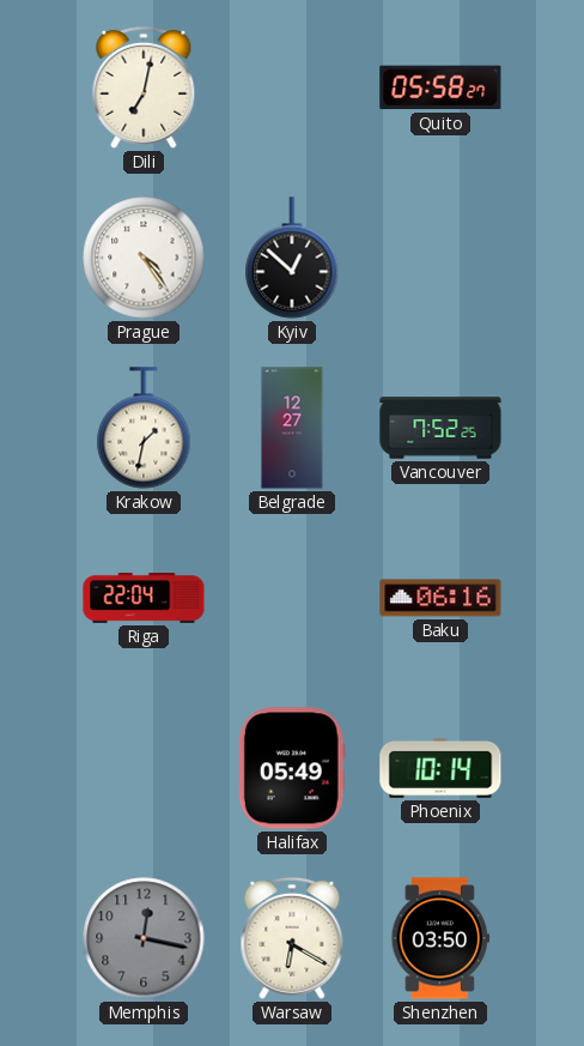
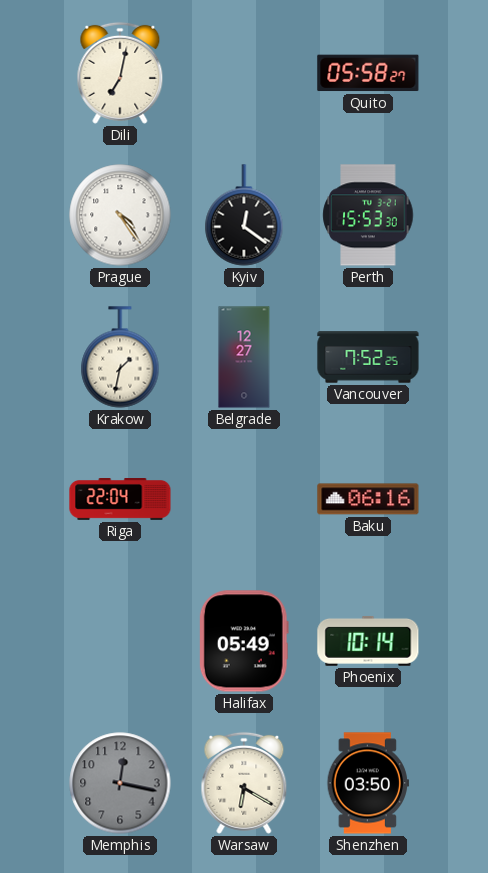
Kyiv: 12:52 -> 12:21 (244, 215)
Perth: none -> 15:53 (368, 215)
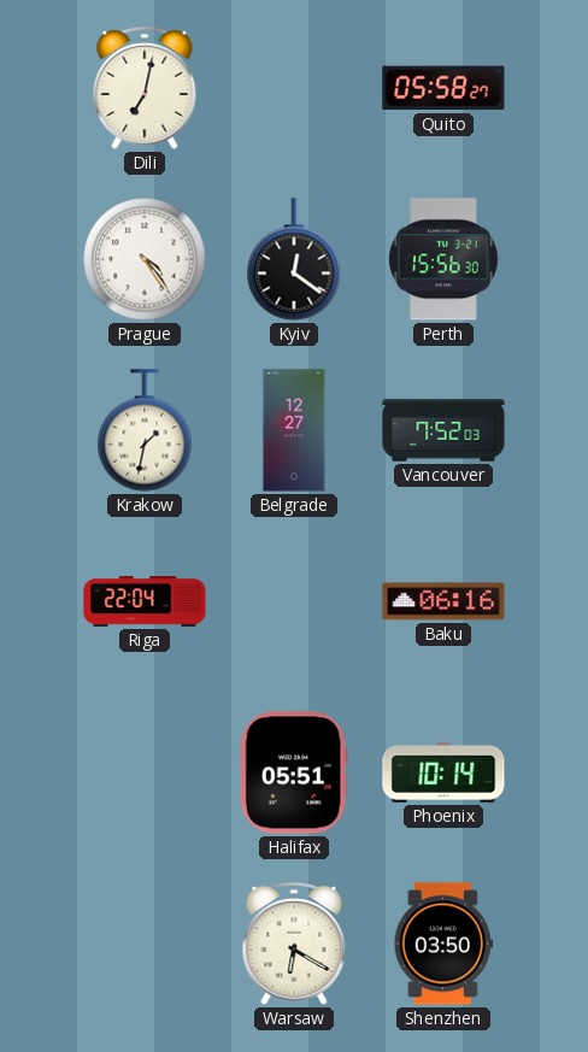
Perth: 15:53 -> 15:56 (443, 259)
Vancouver: 7:52:25 -> 7:52:03 (443, 430)
Halifax: 05:49 -> 05:51 (294, 772)
Memphis: 12:17 -> none (120, 783)
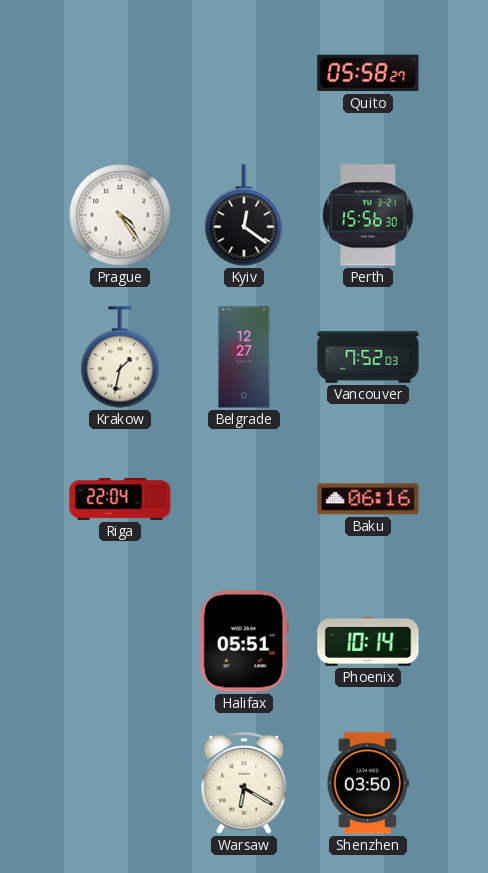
Dili: 7:02 -> none (145, 88)
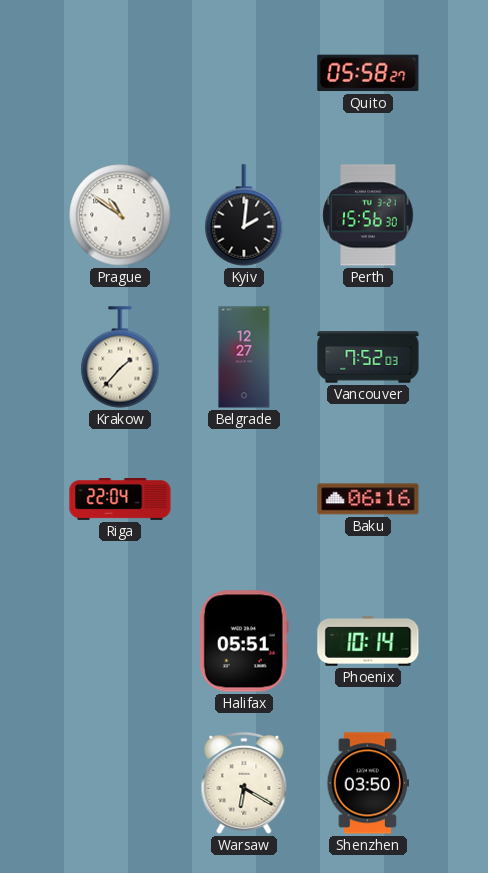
Prague: 4:24 -> 10:51 (120, 215)
Kyiv: 12:21 -> 2:01 (244, 215)
Krakow: 1:32 -> 1:37 (120, 357)
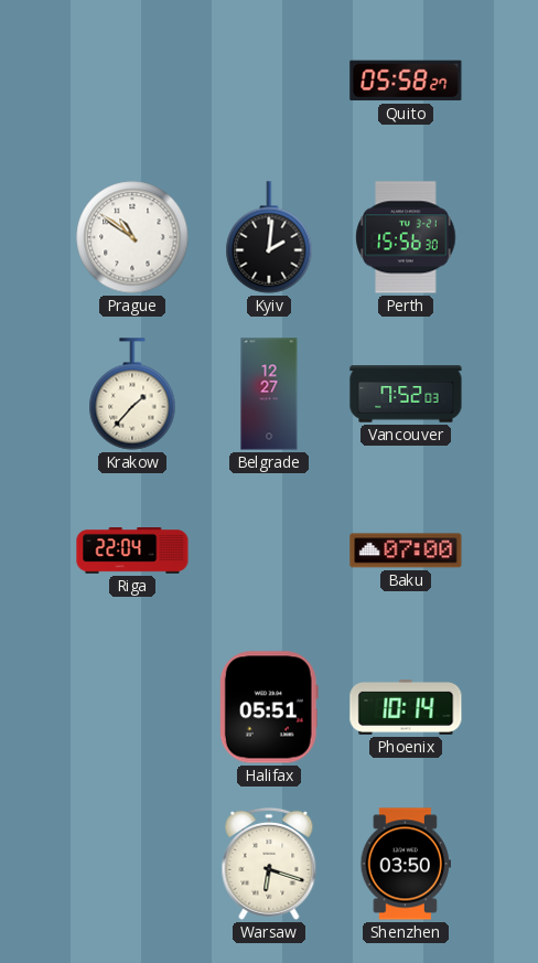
Baku: 06:16 -> 07:00 (406, 550)
Warsaw: 6:20 -> 6:18 (269, 864)
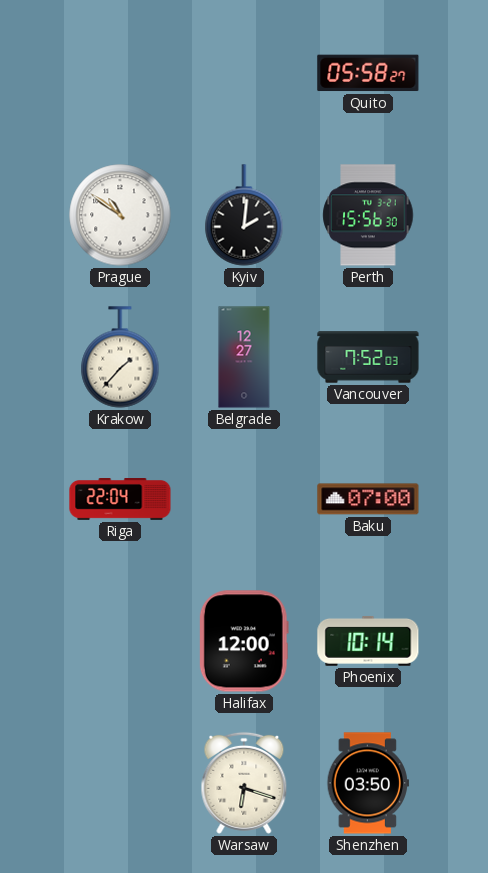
Halifax: 05:51 -> 12:00 (244, 641)
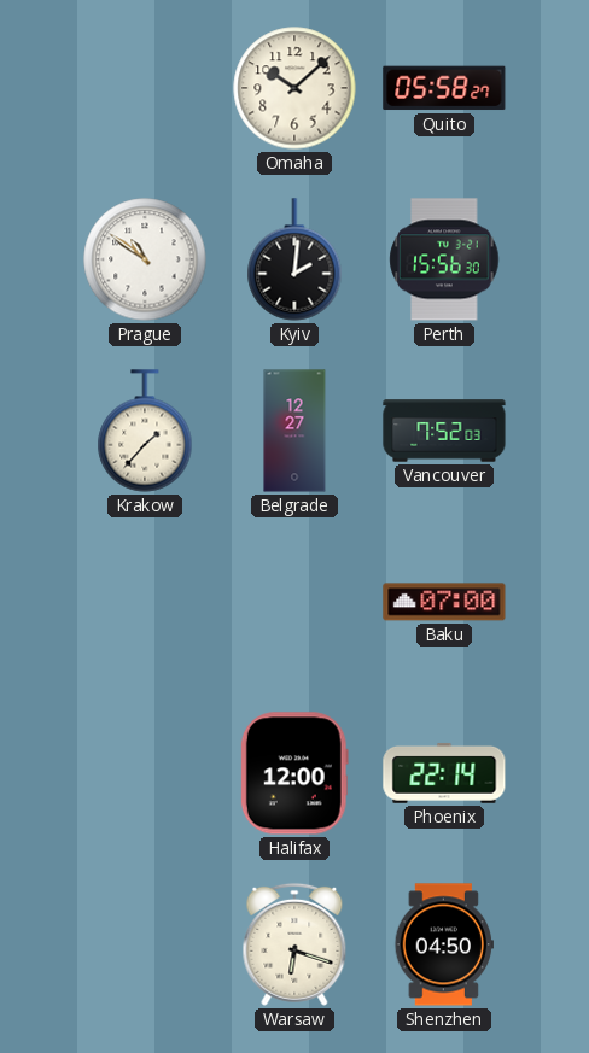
Omaha: none -> 10:08 (294, 88)
Riga: 22:04 -> none (120, 500)
Phoenix: 10:14 -> 22:14 (444, 773)
Shenzhen: 03:50 -> 04:50 (444, 944)
